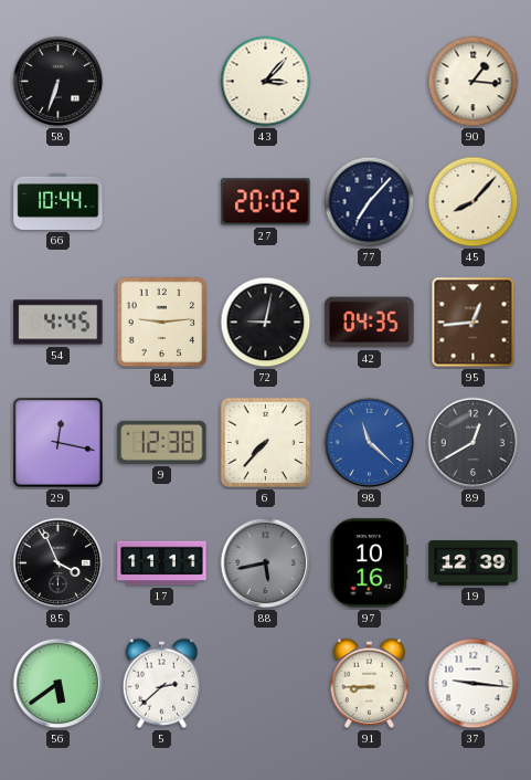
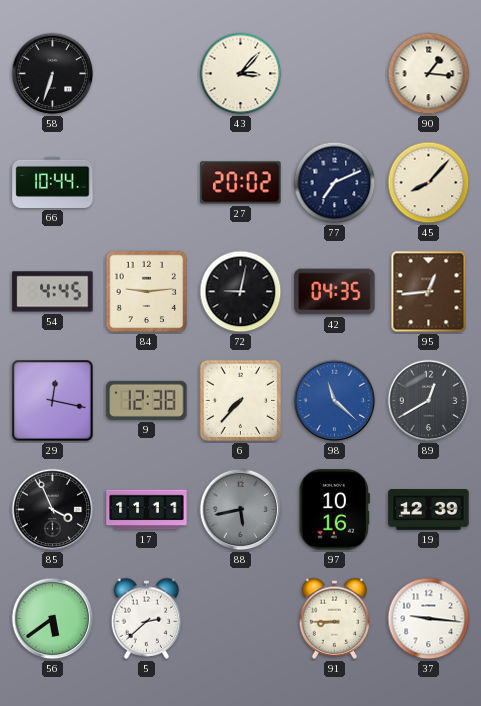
77: 7:07 -> 7:11 (335, 183)
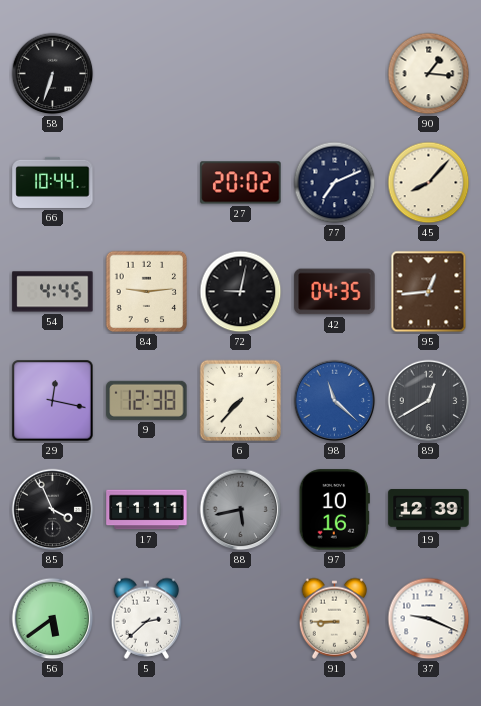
43: 3:07 -> none (241, 74)
37: 9:16 -> 9:19 (429, 619)
